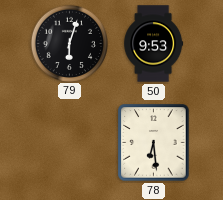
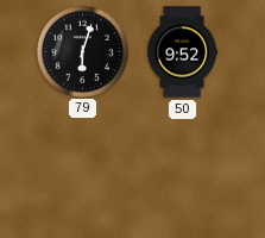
50: 9:53 -> 9:52 (183, 52)
78: 6:29 -> none (154, 143)
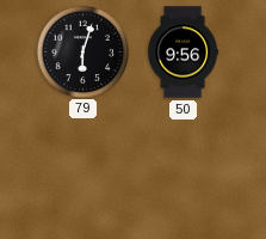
50: 9:52 -> 9:56 (184, 53)
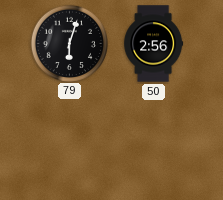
50: 9:56 -> 2:56 (154, 44)
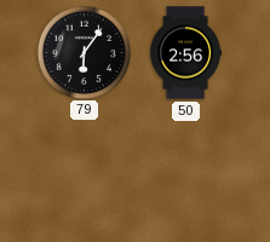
79: 6:03 -> 6:06 (84, 52)
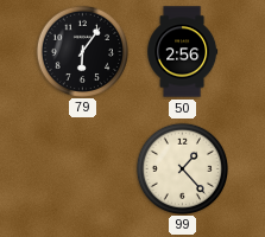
99: none -> 1:23 (182, 168)
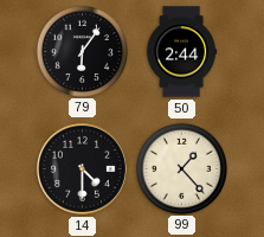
50: 2:56 -> 2:44 (182, 52)
14: none -> 4:30 (82, 168)
